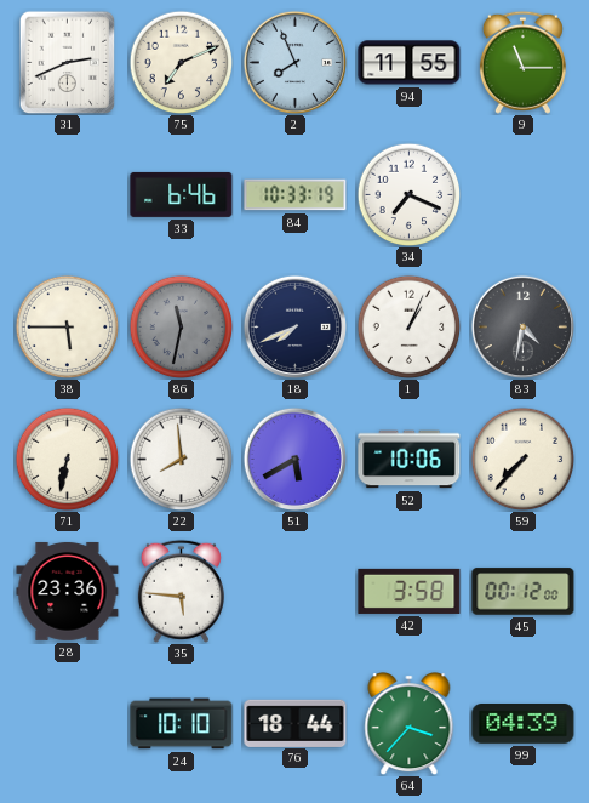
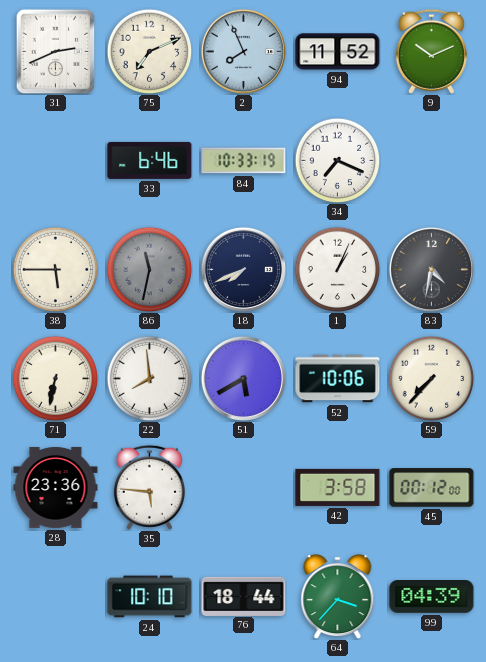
94: 11:55 -> 11:52 (338, 52)
9: 11:15 -> 10:11 (431, 51)
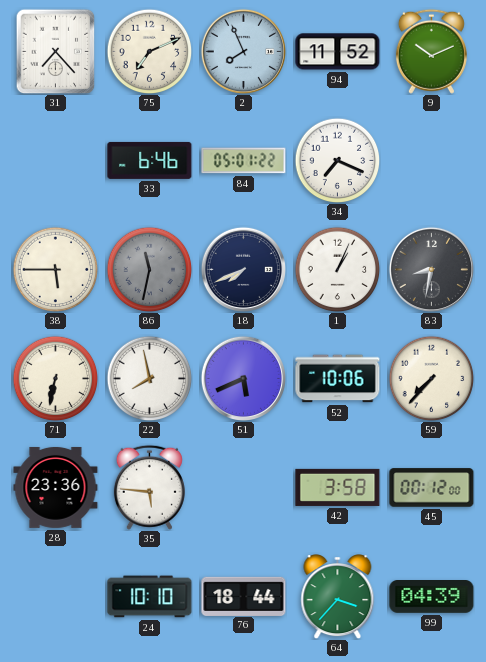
31: 2:41 -> 7:23 (56, 51)
84: 10:33 -> 05:01 (244, 161)
83: 4:32 -> 8:32 (431, 269)
22: 7:59 -> 7:58 (149, 378)
51: 5:40 -> 5:41 (243, 378)
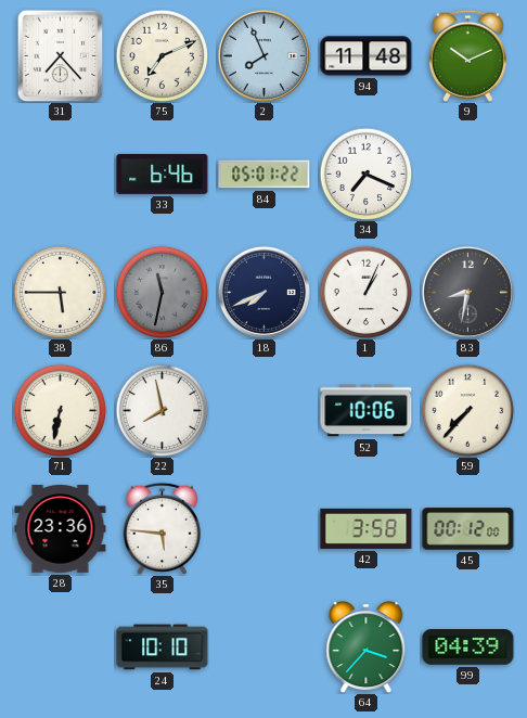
94: 11:52 -> 11:48 (367, 56)
51: 5:41 -> none (243, 378)
76: 18:44 -> none (244, 596)
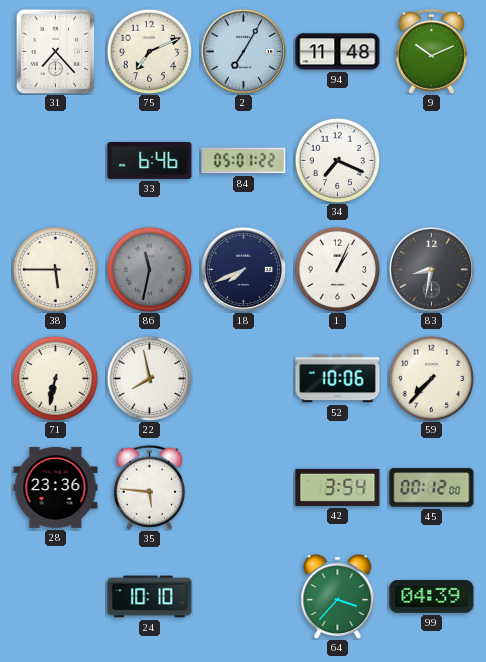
2: 7:56 -> 7:05 (243, 51)
42: 3:58 -> 3:54 (338, 487)
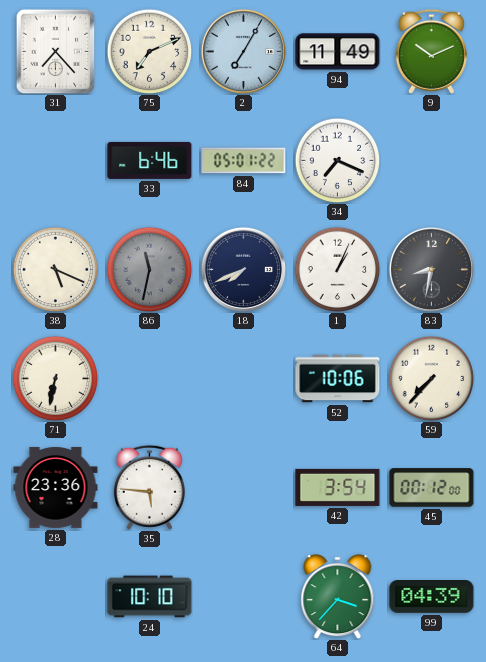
94: 11:48 -> 11:49 (338, 52)
38: 5:45 -> 5:19 (55, 269)
22: 7:58 -> none (149, 378)
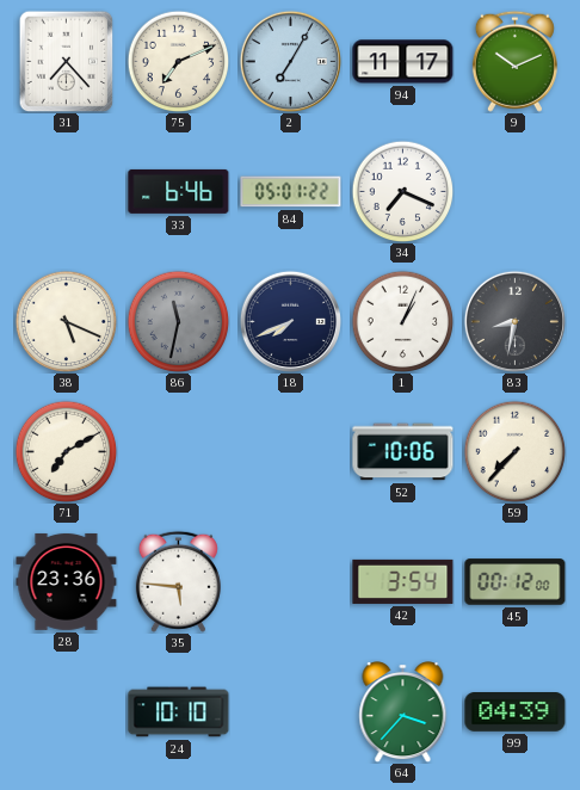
94: 11:49 -> 11:17 (403, 62)
71: 6:32 -> 7:10 (66, 451)
